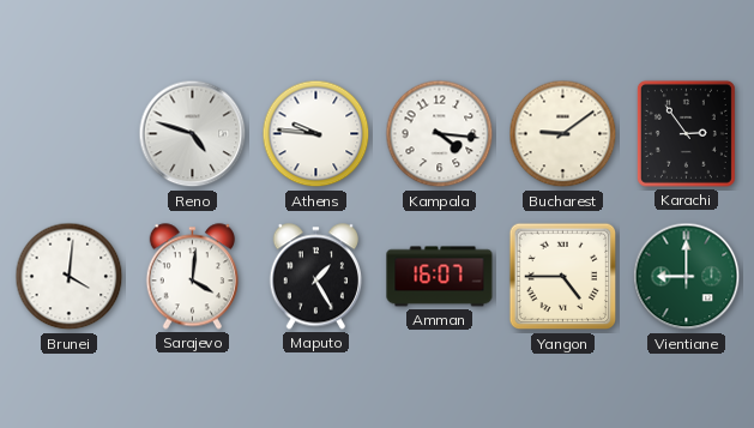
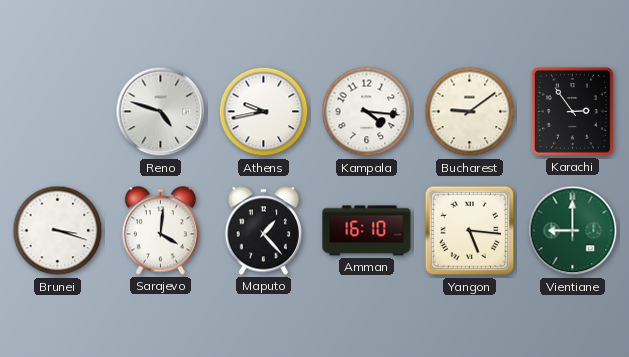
Athens: 9:46 -> 9:43 (264, 112)
Brunei: 4:01 -> 3:18 (58, 231)
Maputo: 1:25 -> 1:23 (263, 231)
Amman: 16:07 -> 16:10 (367, 231)
Yangon: 4:45 -> 5:16 (470, 231)
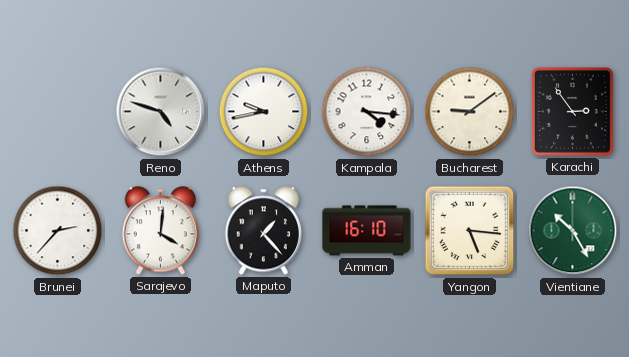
Brunei: 3:18 -> 2:37 (58, 231)
Vientiane: 9:00 -> 10:25 (573, 231)
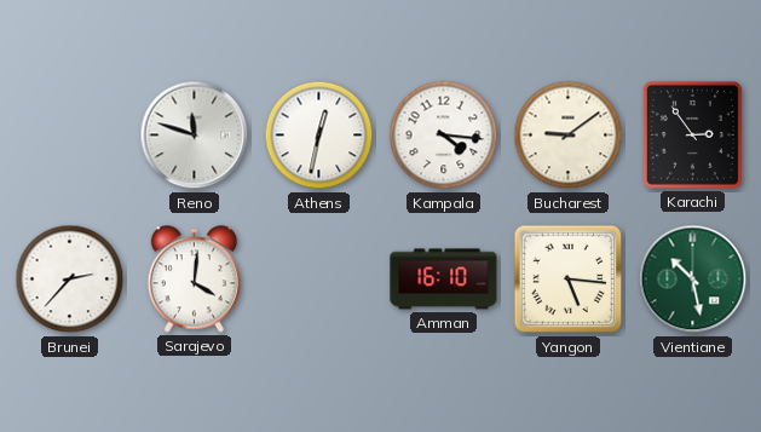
Reno: 4:48 -> 11:48 (195, 136)
Athens: 9:43 -> 12:32 (319, 136)
Maputo: 1:23 -> none (263, 231)
Vientiane: 10:25 -> 10:28 (693, 280)
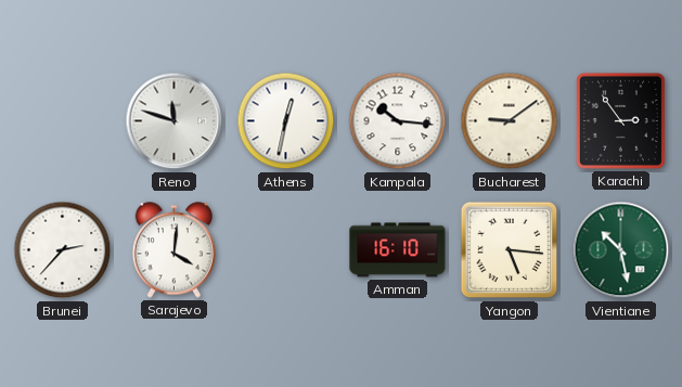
Kampala: 4:16 -> 10:16 (398, 121)
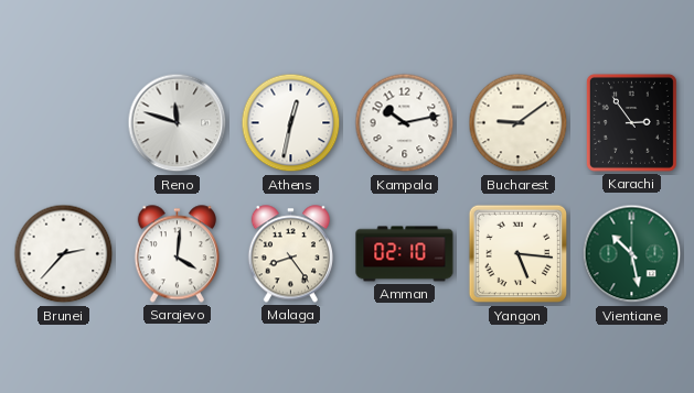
Kampala: 10:16 -> 10:13 (405, 123)
Malaga: none -> 8:24 (290, 254)
Amman: 16:10 -> 02:10 (405, 254)
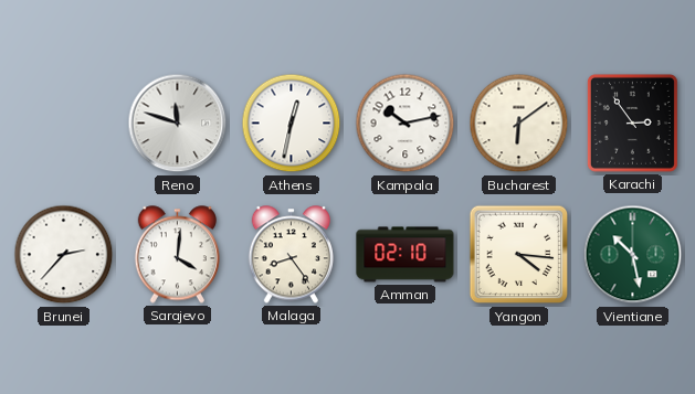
Bucharest: 9:09 -> 6:09 (519, 124)
Yangon: 5:16 -> 4:16 (519, 255)
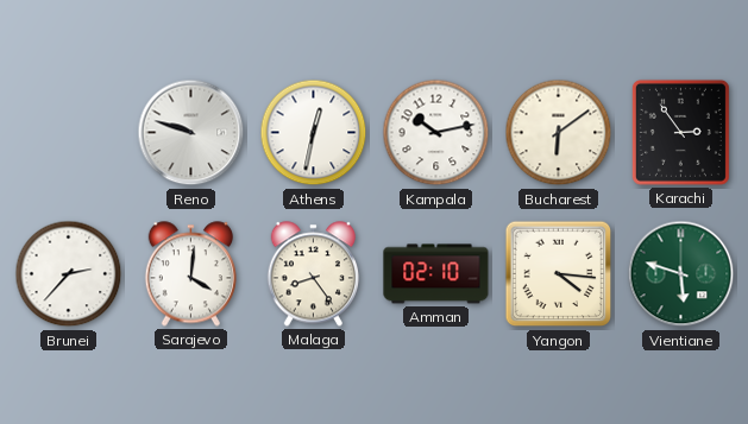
Reno: 11:48 -> 9:48 (191, 133)
Vientiane: 10:28 -> 5:48 (681, 274)
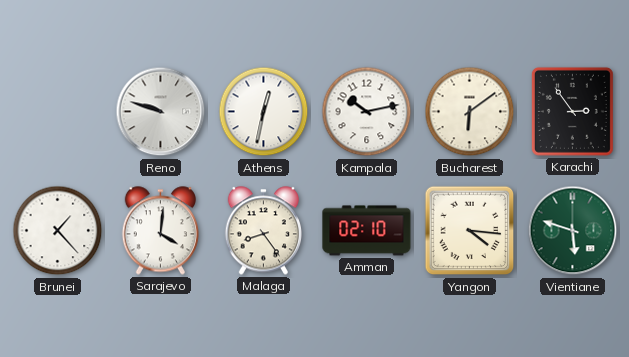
Brunei: 2:37 -> 1:23 (58, 231)
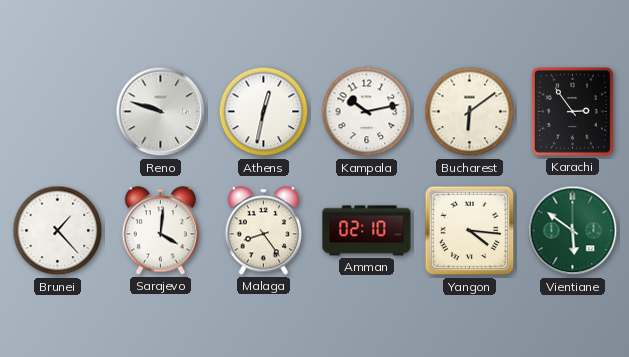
Vientiane: 5:48 -> 5:51 (573, 231)
